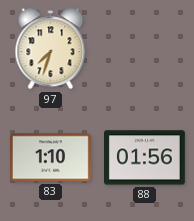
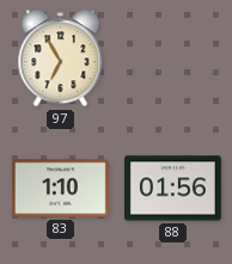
97: 7:33 -> 6:55 (61, 59)
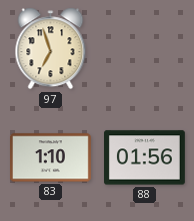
97: 6:55 -> 6:57 (51, 49)
